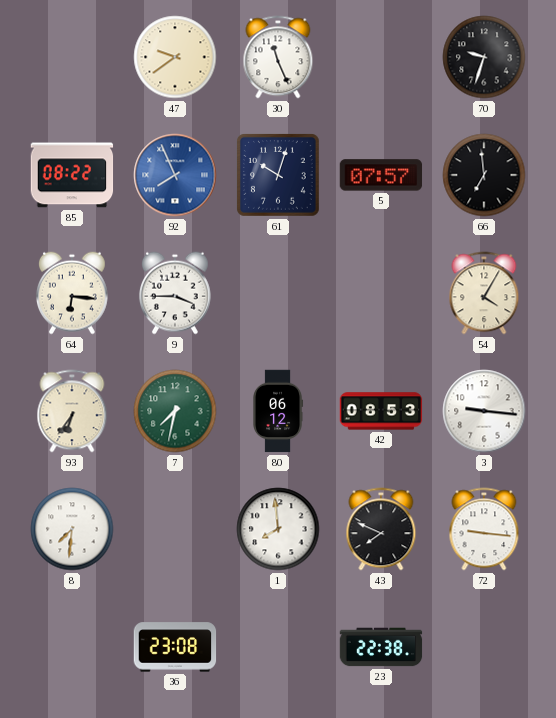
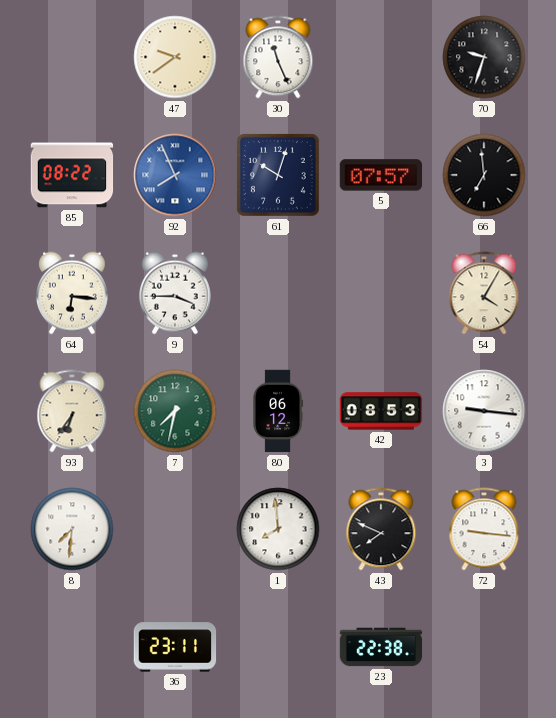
36: 23:08 -> 23:11 (175, 647)
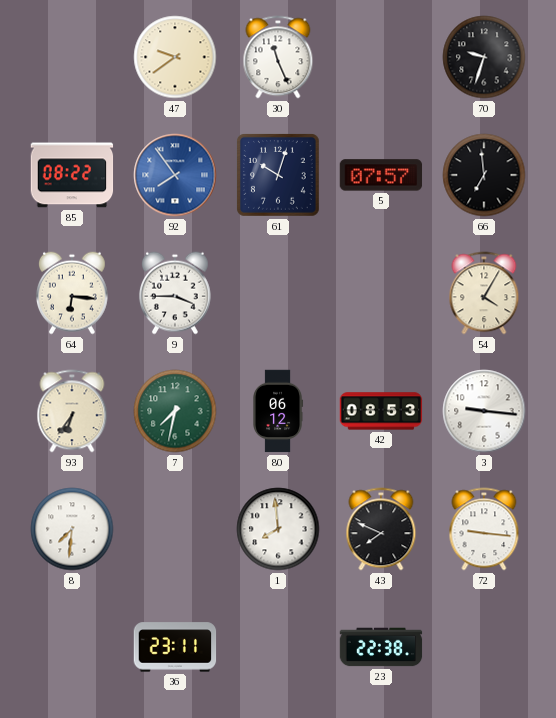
92: 7:56 -> 7:54 (175, 175)
